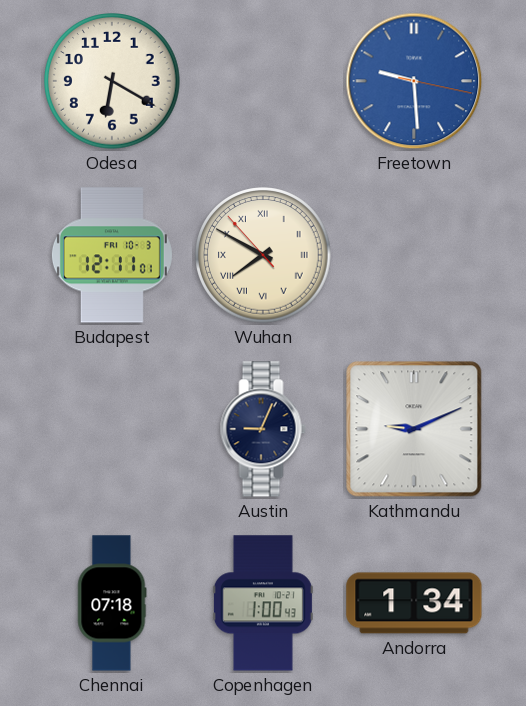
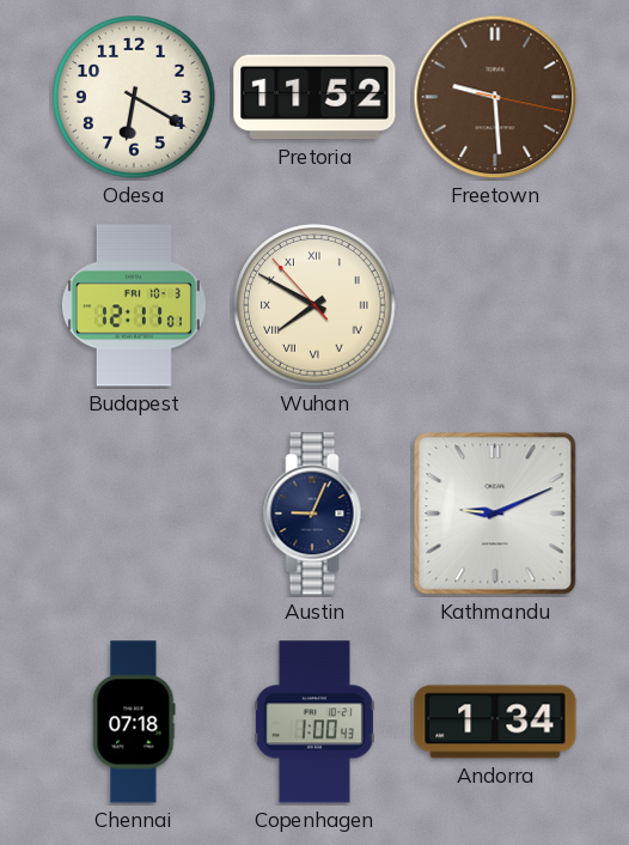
Pretoria: none -> 11:52 (314, 97)
Freetown dial: blue -> brown (495, 97)
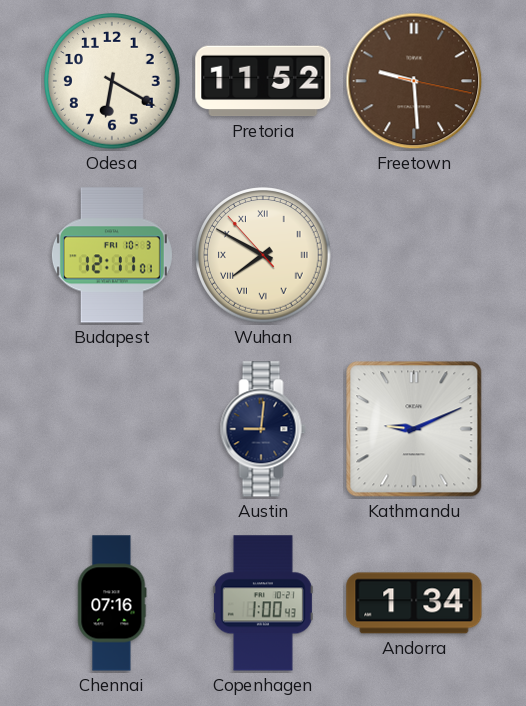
Austin: 9:04 -> 9:01 (263, 429)
Chennai: 07:18 -> 07:16 (112, 603)
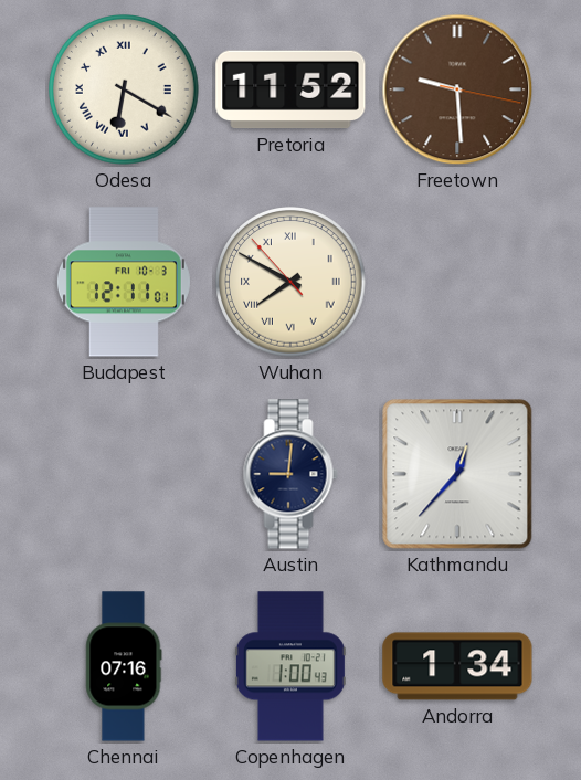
Odesa numerals: Arabic -> Roman (124, 89)
Kathmandu: 9:11 -> 12:37 (457, 474)
